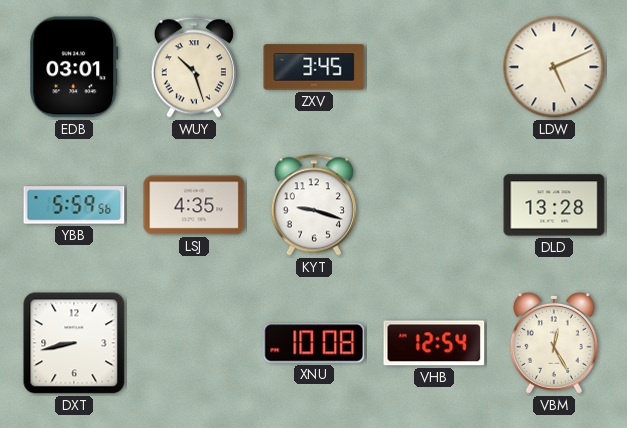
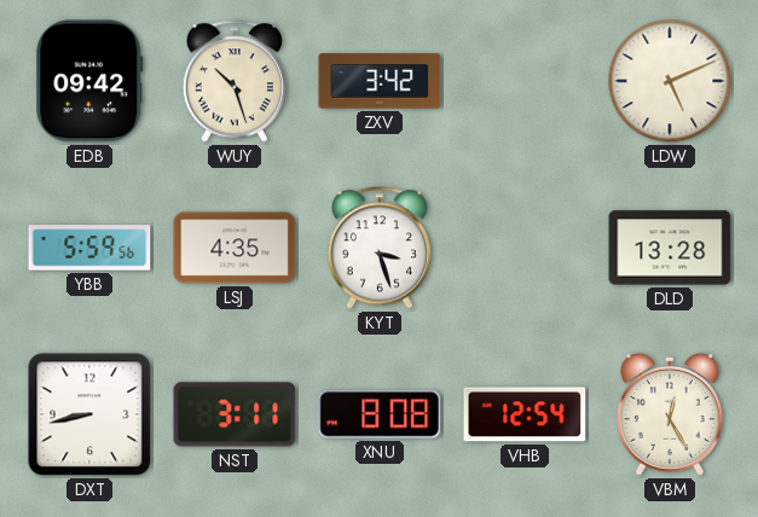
EDB: 03:01 -> 09:42 (89, 81)
ZXV: 3:45 -> 3:42 (380, 81)
KYT: 9:18 -> 3:27 (380, 248)
NST: none -> 3:11 (235, 414)
XNU: 10:08 -> 8:08 (380, 414)
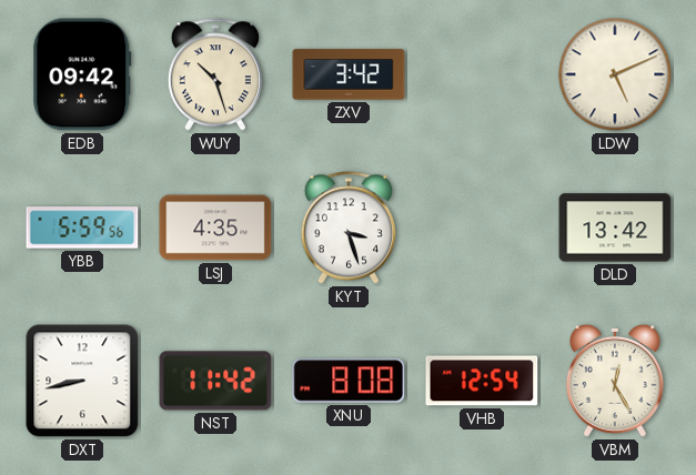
DLD: 13:28 -> 13:42 (615, 228)
NST: 3:11 -> 11:42 (215, 381)
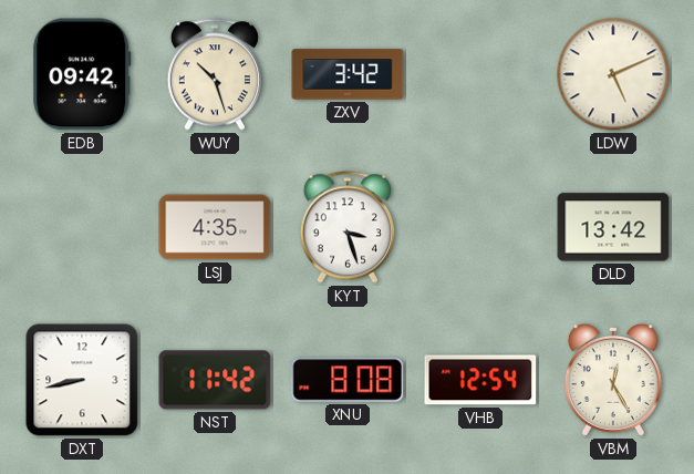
YBB: 5:59 -> none (82, 228)
